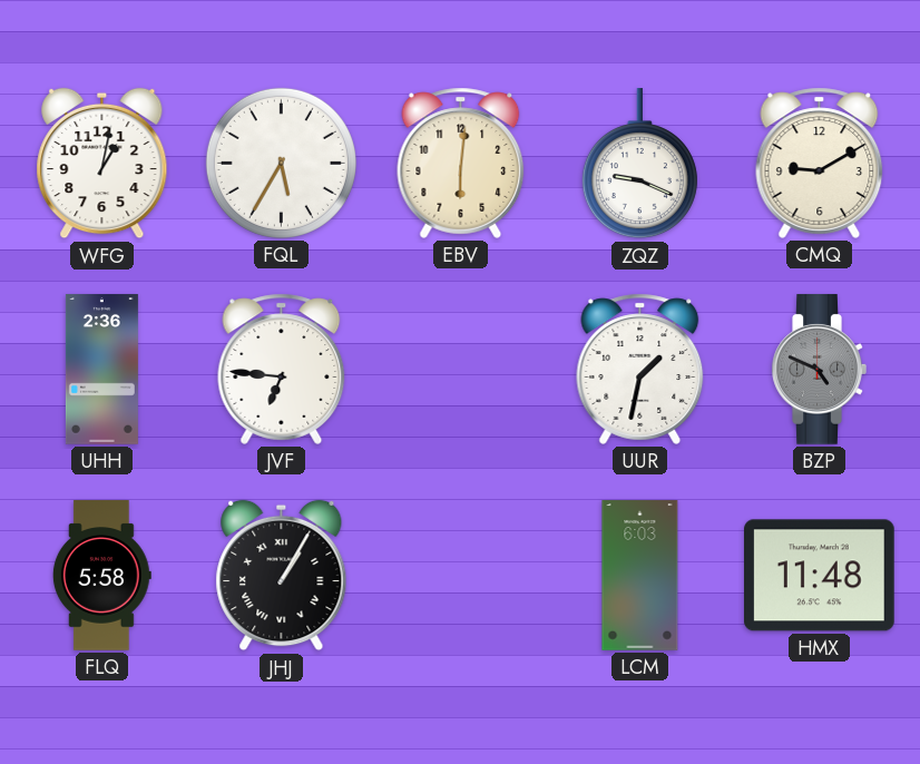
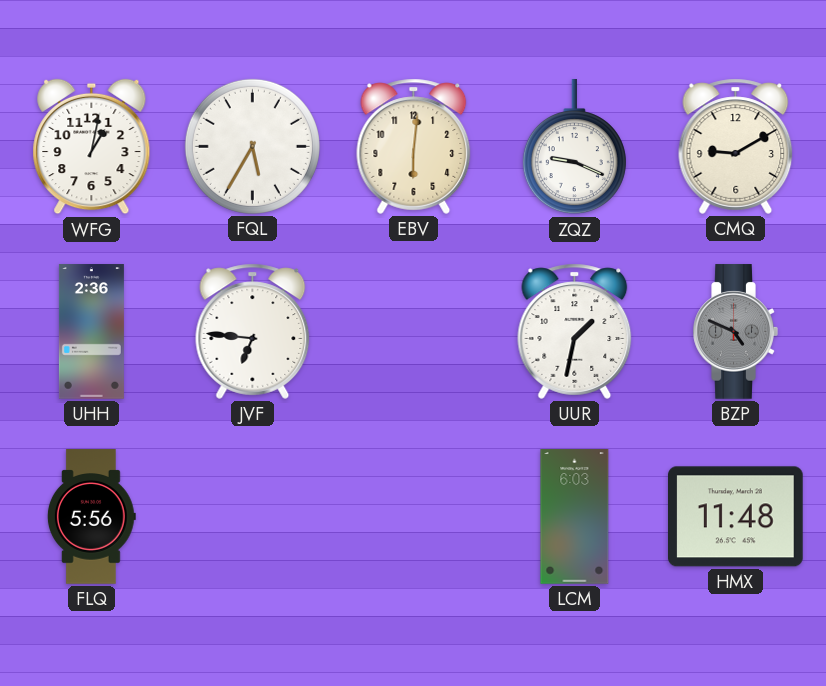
FLQ: 5:58 -> 5:56 (91, 517)
JHJ: 1:05 -> none (282, 576)
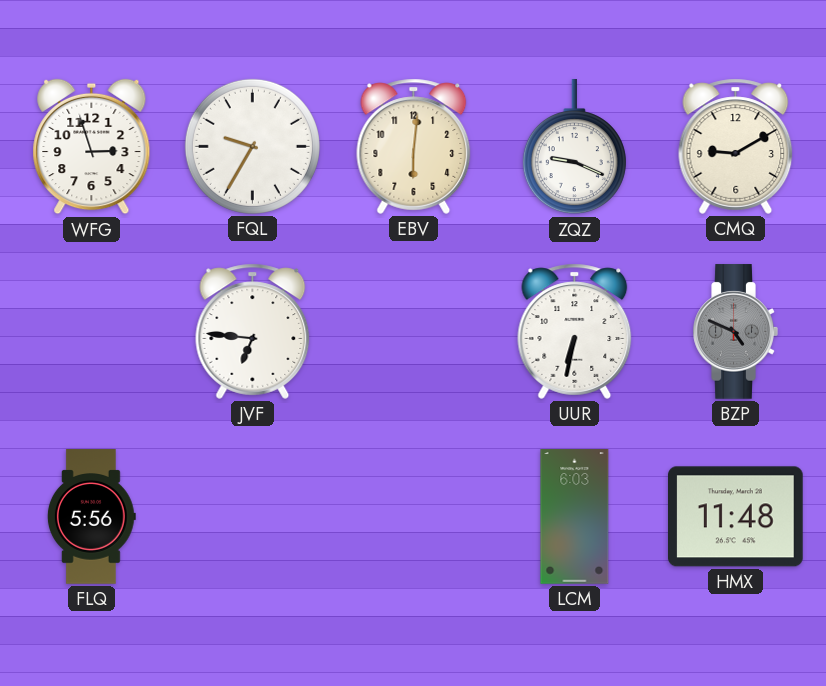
WFG: 1:02 -> 2:57 (92, 147)
FQL: 5:35 -> 9:35 (252, 146)
UHH: 2:36 -> none (91, 332)
UUR: 1:32 -> 6:32 (575, 331)
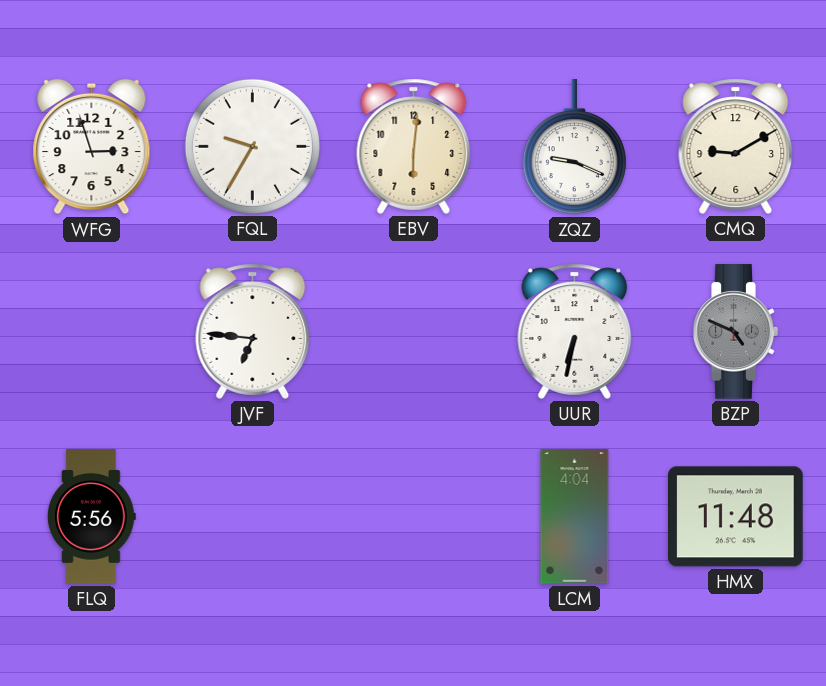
LCM: 6:03 -> 4:04 (575, 517)
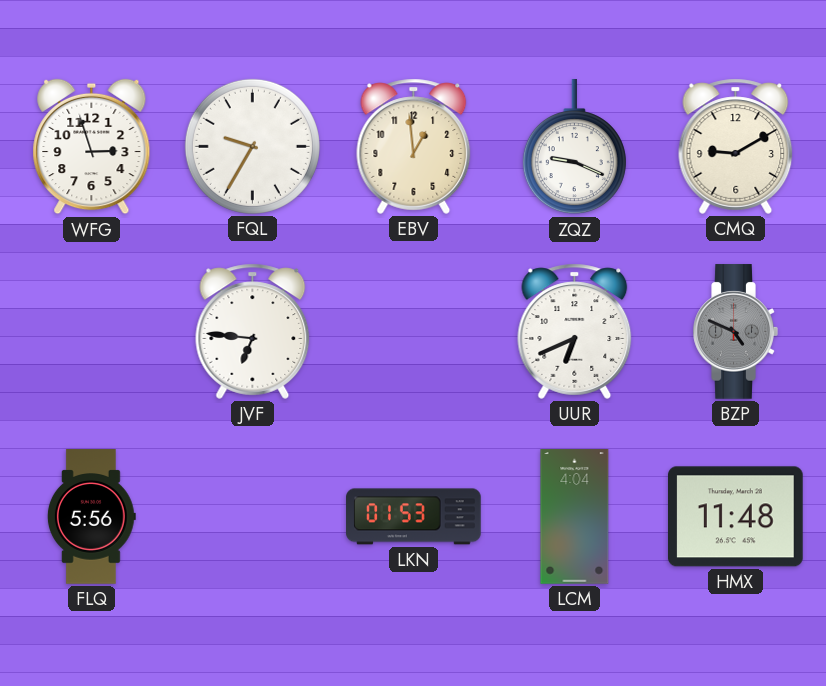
EBV: 6:01 -> 12:59 (414, 146)
UUR: 6:32 -> 6:41 (575, 331)
LKN: none -> 01:53 (414, 517)
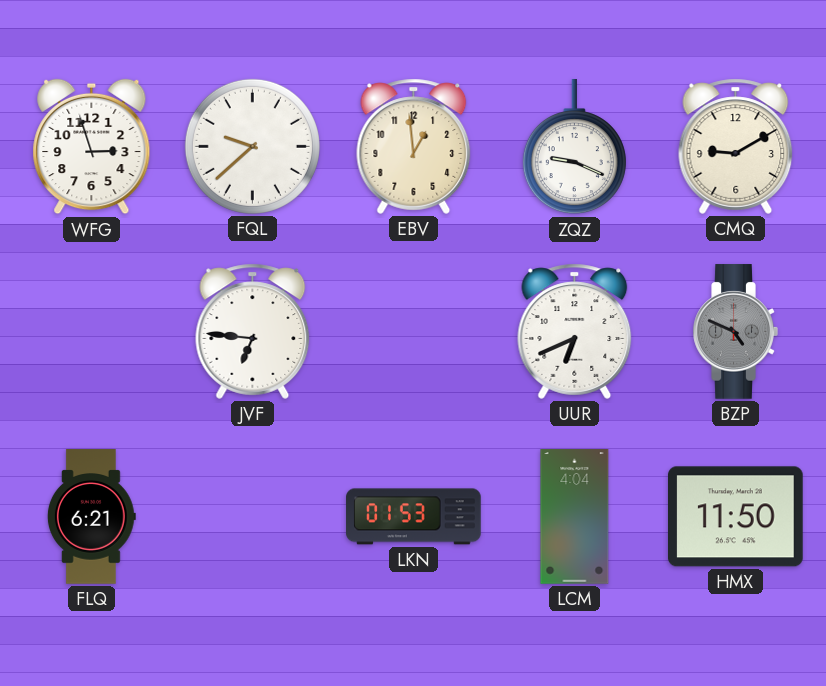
FQL: 9:35 -> 9:38 (252, 146)
FLQ: 5:56 -> 6:21 (91, 517)
HMX: 11:48 -> 11:50 (736, 517)
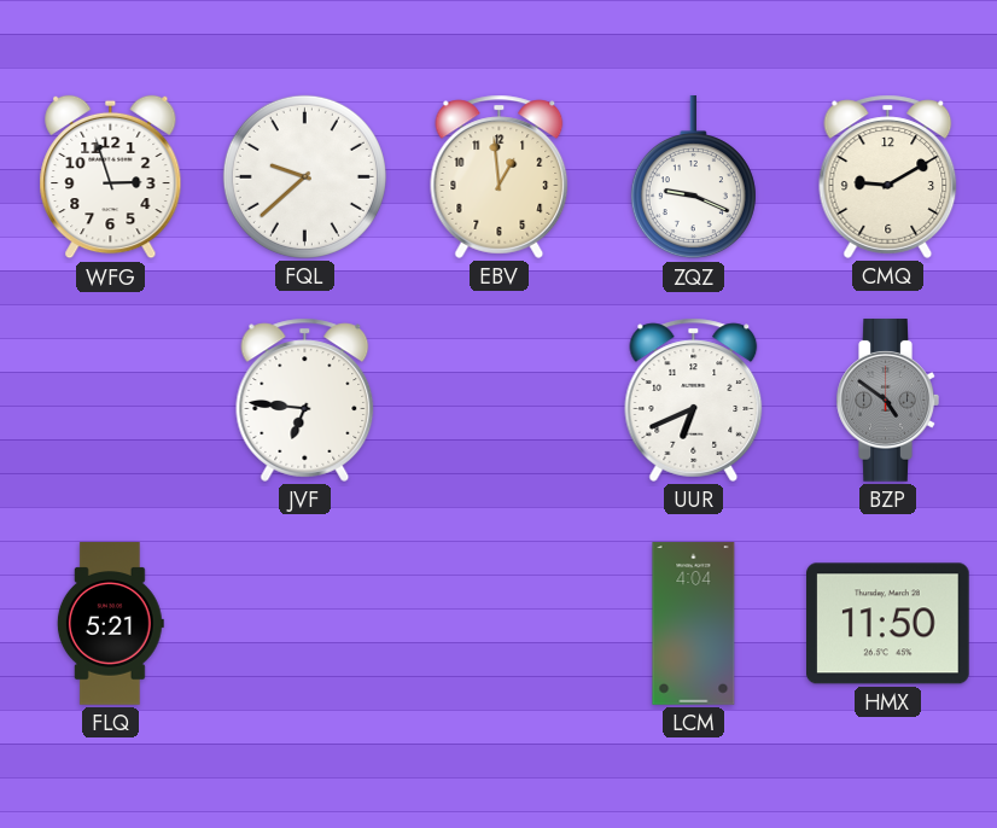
BZP: 4:49 -> 4:51 (887, 401)
FLQ: 6:21 -> 5:21 (110, 624)
LKN: 01:53 -> none (414, 517)
